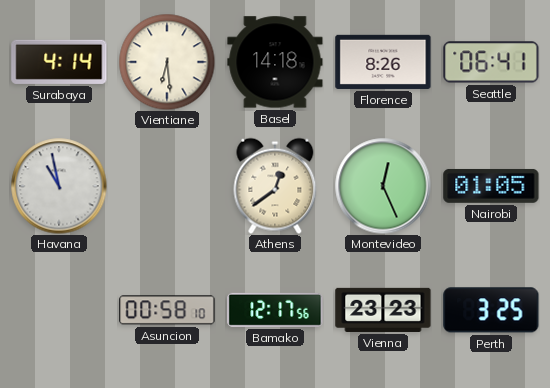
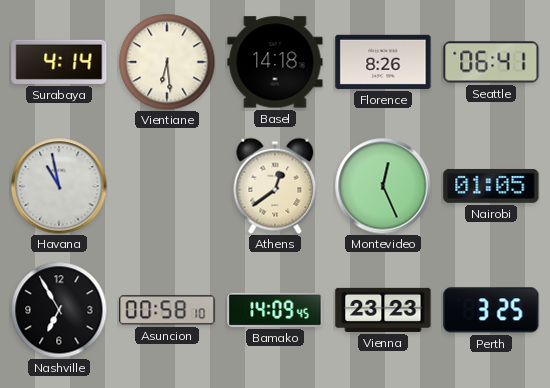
Nashville: none -> 6:55 (59, 310)
Bamako: 12:17 -> 14:09 (275, 310)
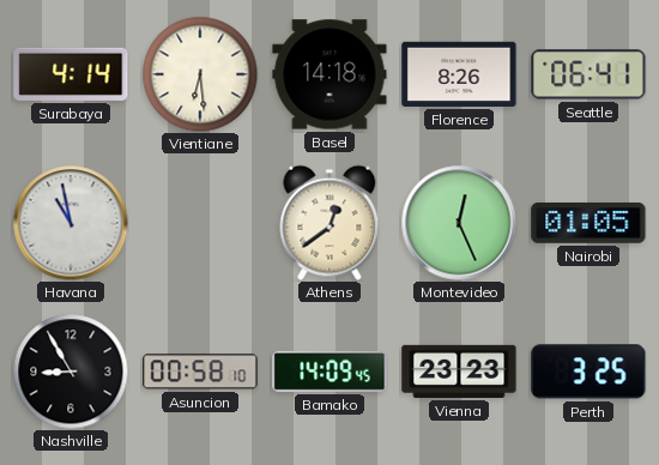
Nashville: 6:55 -> 8:55 (71, 372)
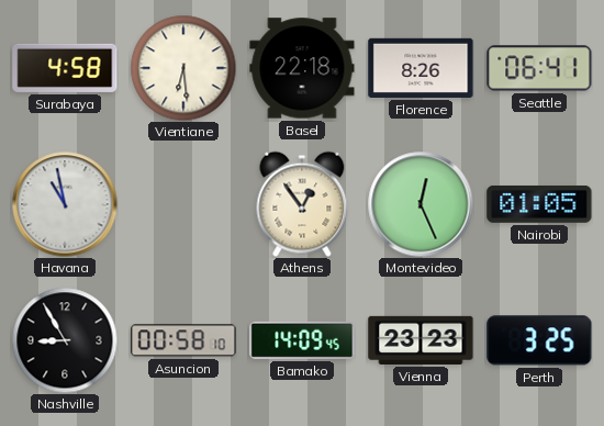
Surabaya: 4:14 -> 4:58 (65, 68)
Basel: 14:18 -> 22:18 (302, 68)
Athens: 12:39 -> 12:54 (302, 204)
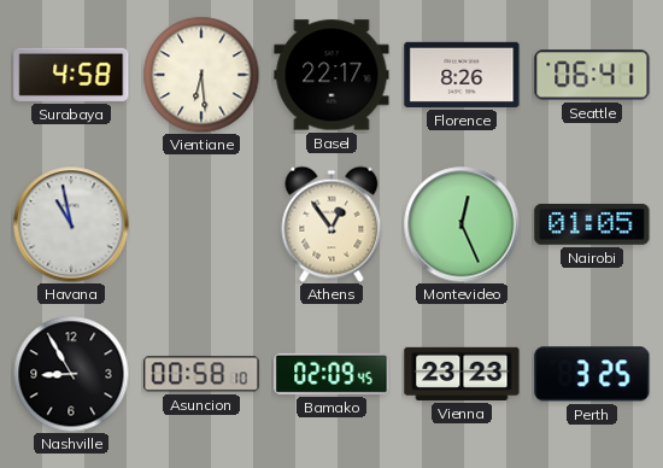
Basel: 22:18 -> 22:17 (331, 75)
Bamako: 14:09 -> 02:09 (331, 374)
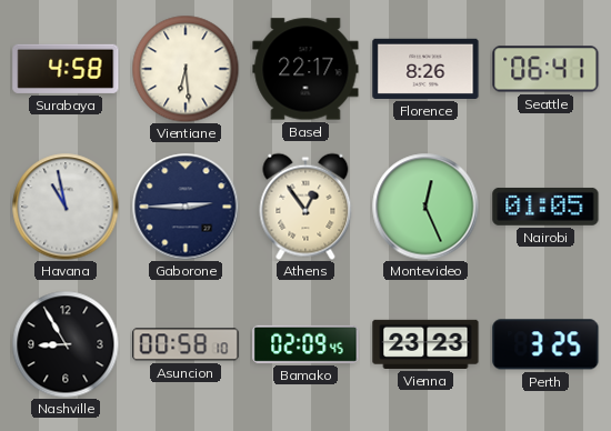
Gaborone: none -> 2:45 (186, 207)
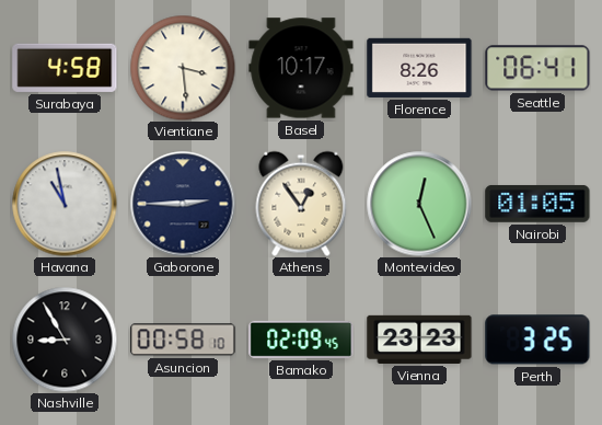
Vientiane: 6:29 -> 3:29 (183, 68)
Basel: 22:17 -> 10:17 (301, 68)
